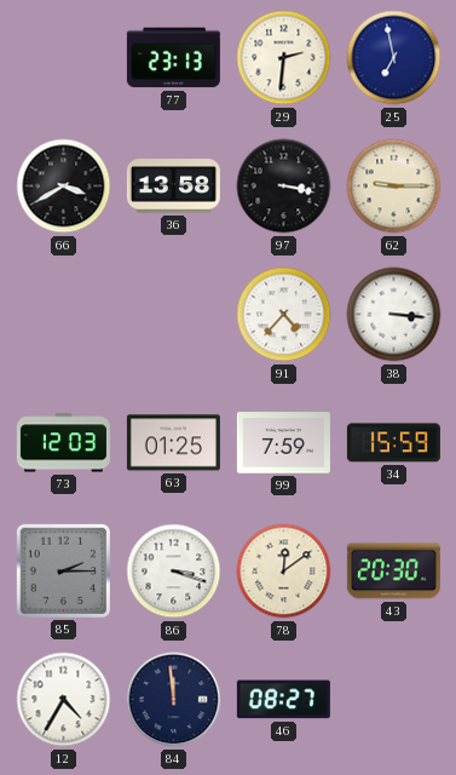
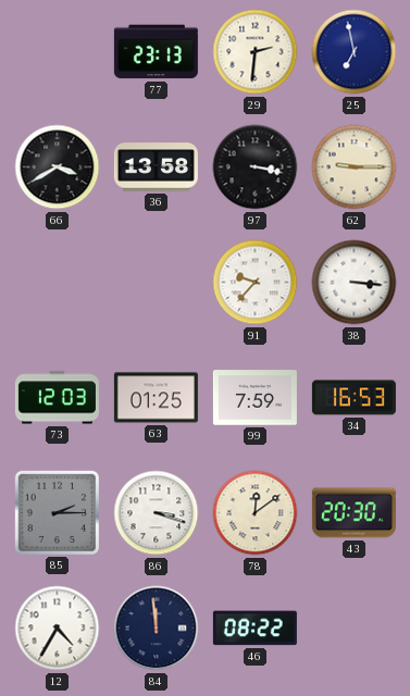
91: 4:37 -> 9:37 (256, 283)
34: 15:59 -> 16:53 (353, 398)
46: 08:27 -> 08:22 (254, 629)
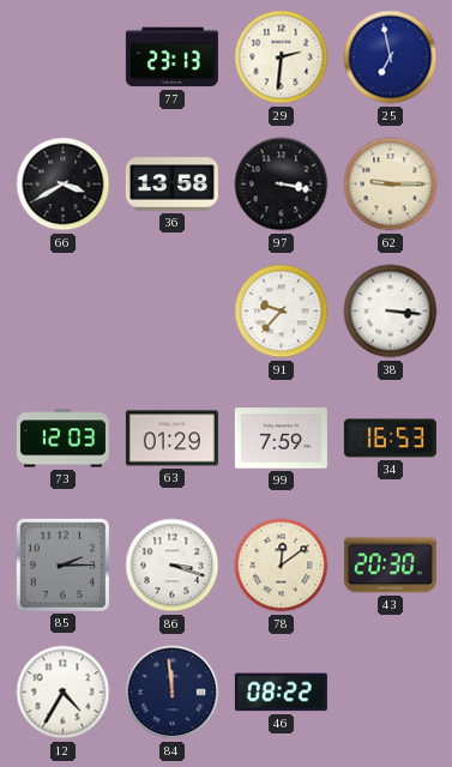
63: 01:25 -> 01:29 (171, 439)
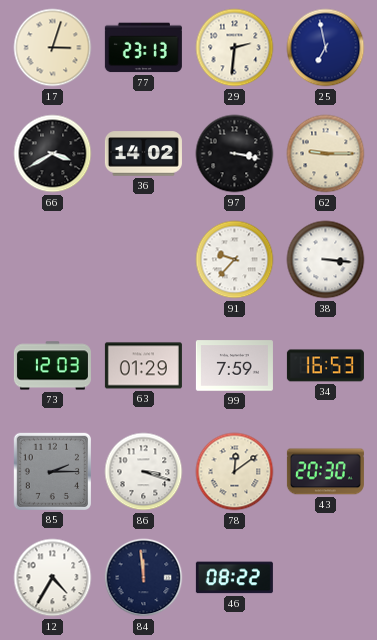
17: none -> 3:03 (53, 48)
36: 13:58 -> 14:02 (143, 154)
